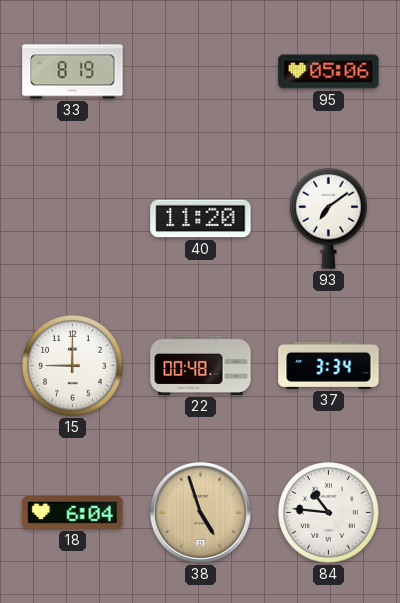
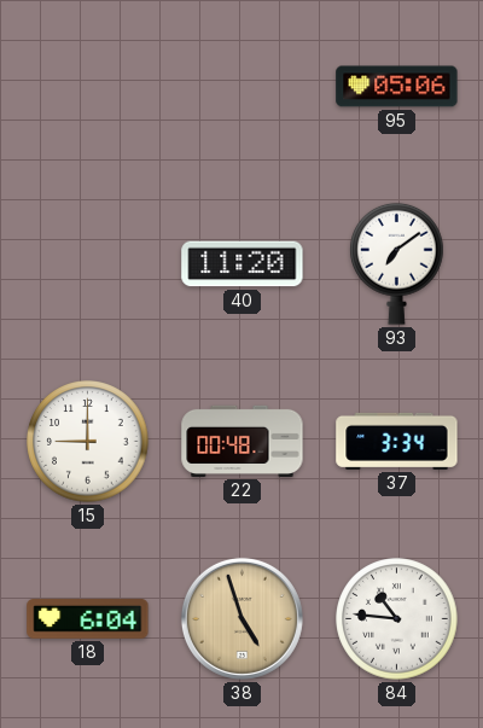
33: 8:19 -> none (73, 72)
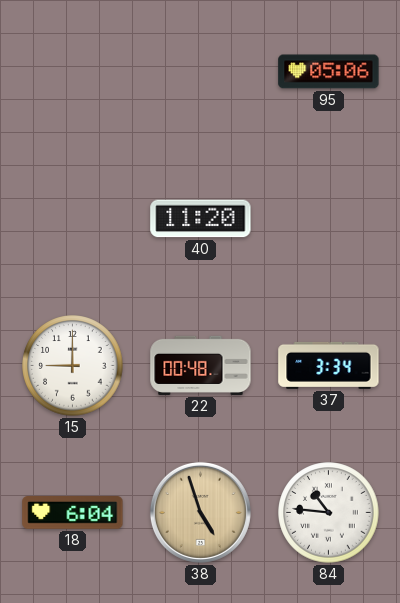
93: 7:09 -> none (397, 263)
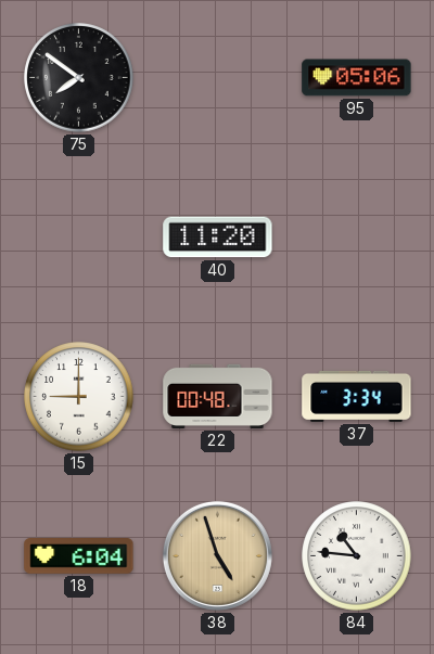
75: none -> 7:51 (79, 78)
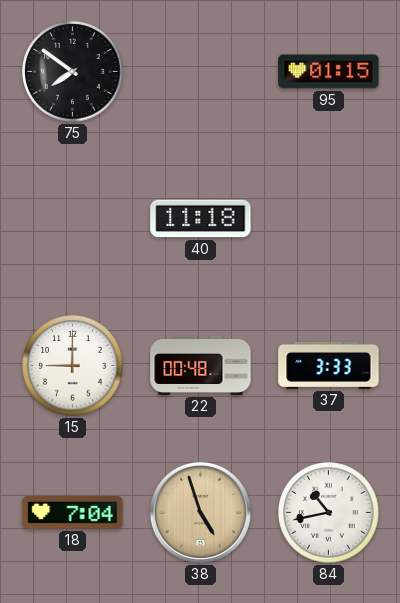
95: 05:06 -> 01:15 (329, 72)
40: 11:20 -> 11:18 (201, 219)
37: 3:34 -> 3:33 (329, 365)
18: 6:04 -> 7:04 (73, 513)
84: 10:46 -> 10:43 (329, 513)
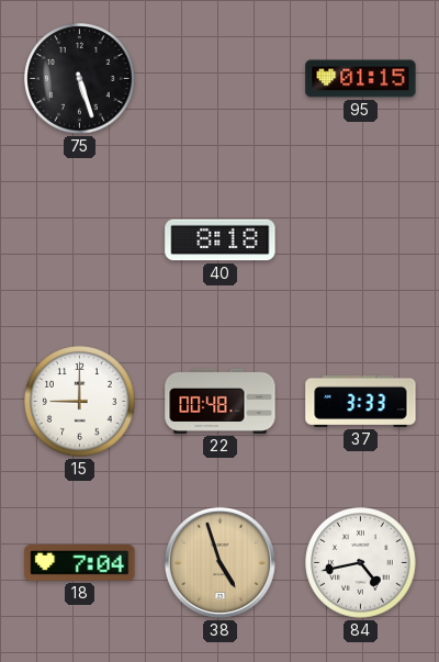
75: 7:51 -> 5:27 (80, 79)
40: 11:18 -> 8:18 (221, 240)
84: 10:43 -> 4:43 (361, 563)
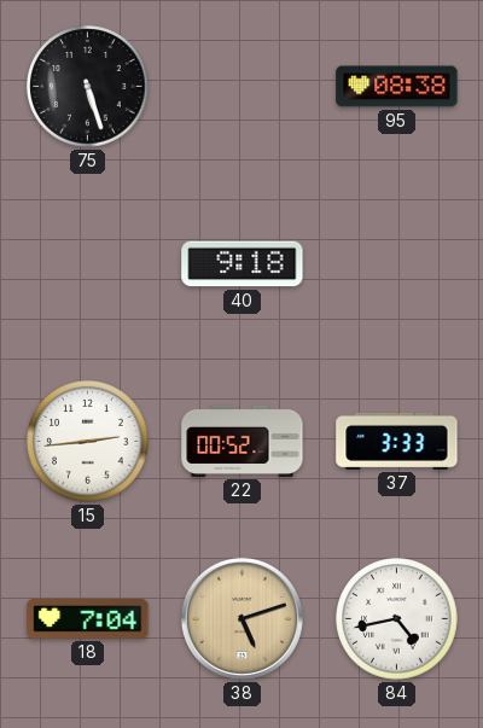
95: 01:15 -> 08:38 (397, 87)
40: 8:18 -> 9:18 (243, 264)
15: 9:00 -> 2:44 (88, 442)
22: 00:48 -> 00:52 (243, 441)
38: 4:57 -> 5:12 (241, 618)
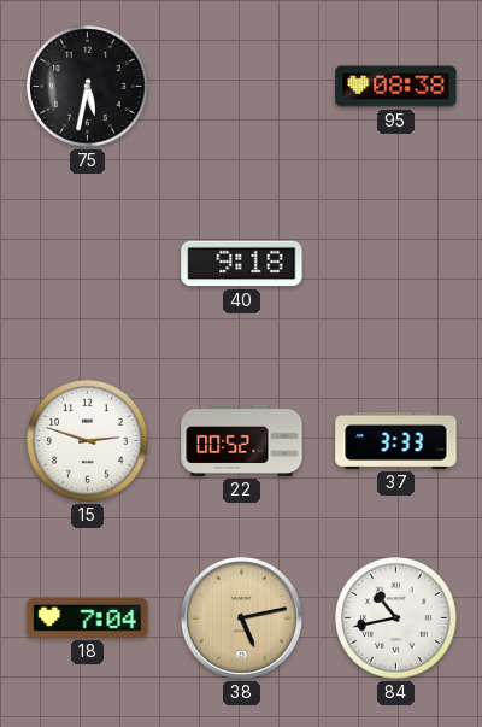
75: 5:27 -> 5:32 (88, 87)
15: 2:44 -> 2:48 (88, 441)
38: 5:12 -> 5:13 (241, 617)
84: 4:43 -> 10:43 (396, 618)
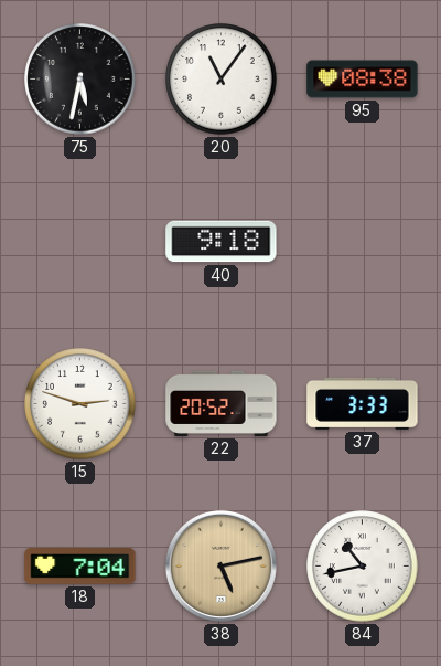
20: none -> 11:06 (222, 80)
22: 00:52 -> 20:52 (222, 403)
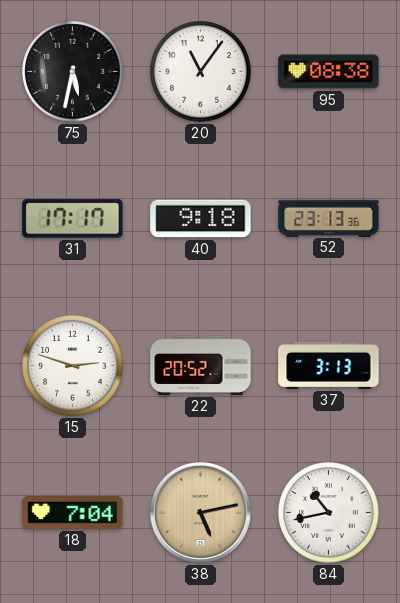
31: none -> 17:17 (73, 219)
52: none -> 23:13 (329, 218)
37: 3:33 -> 3:13 (329, 365)
